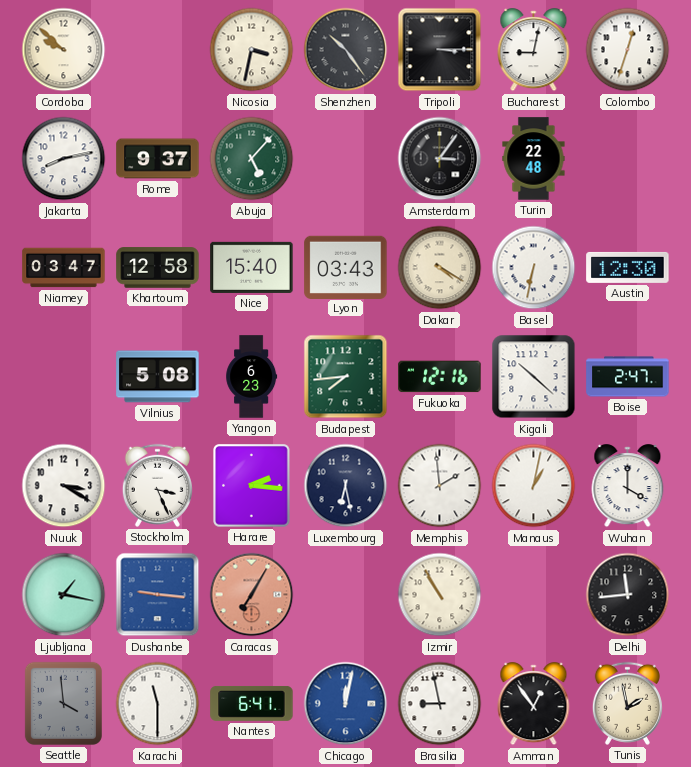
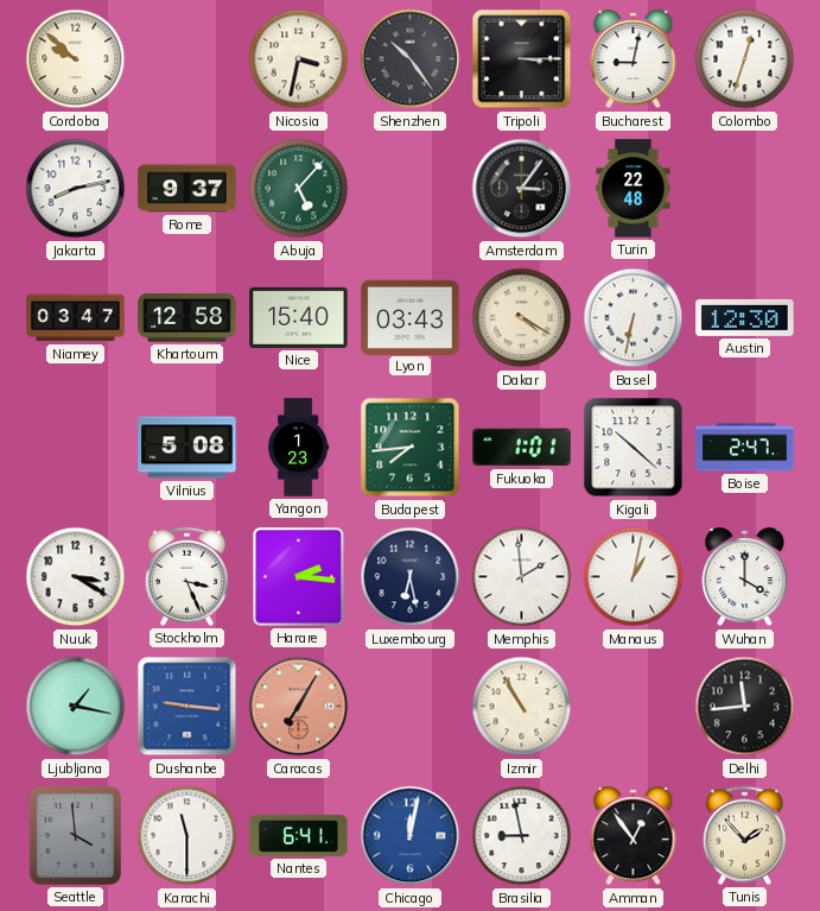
Yangon: 6:23 -> 1:23 (299, 448)
Fukuoka: 12:16 -> 1:01 (522, 448)
Tunis: 1:58 -> 1:53 (744, 835)
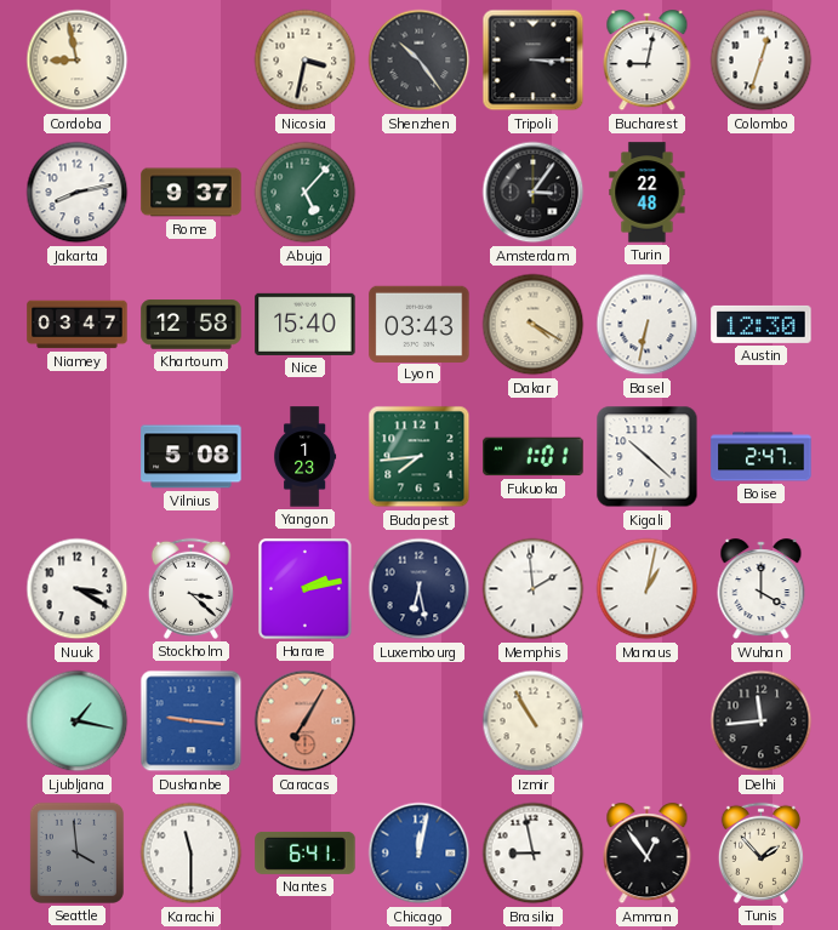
Cordoba: 9:52 -> 8:58 (78, 61)
Stockholm: 3:26 -> 3:22 (190, 588)
Harare: 2:16 -> 2:13 (306, 589)
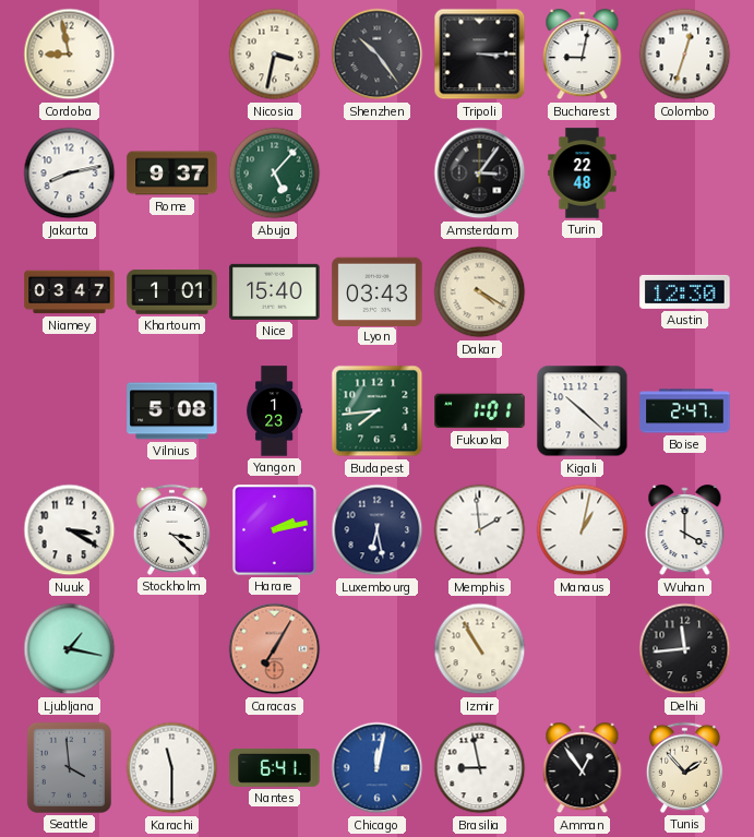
Khartoum: 12:58 -> 1:01 (172, 292)
Basel: 6:32 -> none (648, 325)
Dushanbe: 9:16 -> none (192, 721)
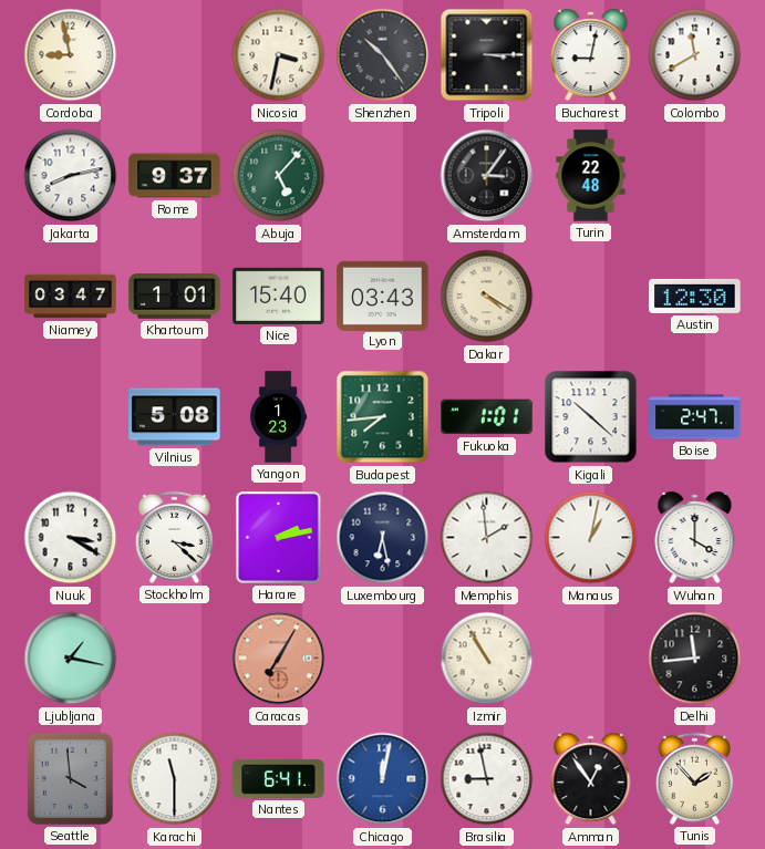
Colombo: 12:33 -> 11:40 (695, 55)
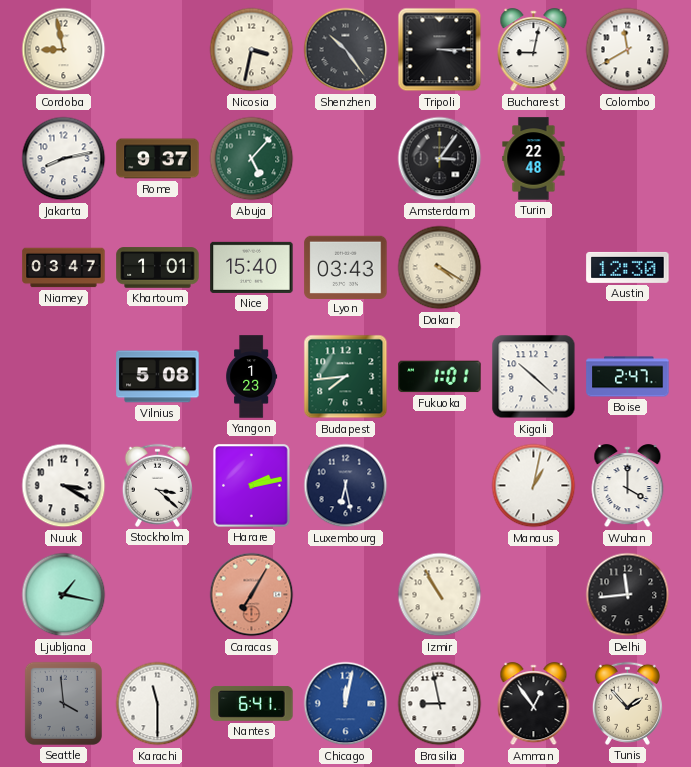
Memphis: 1:59 -> none (487, 538)
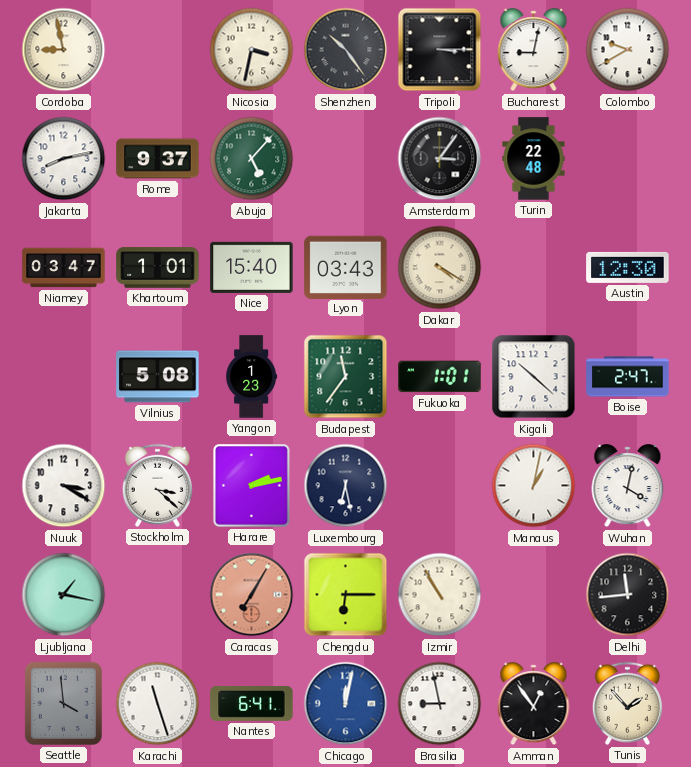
Colombo: 11:40 -> 9:40 (628, 50)
Budapest: 7:44 -> 11:36 (346, 377)
Wuhan: 4:00 -> 4:02 (628, 486)
Chengdu: none -> 6:15 (346, 595)
Karachi: 11:30 -> 11:27 (158, 704)
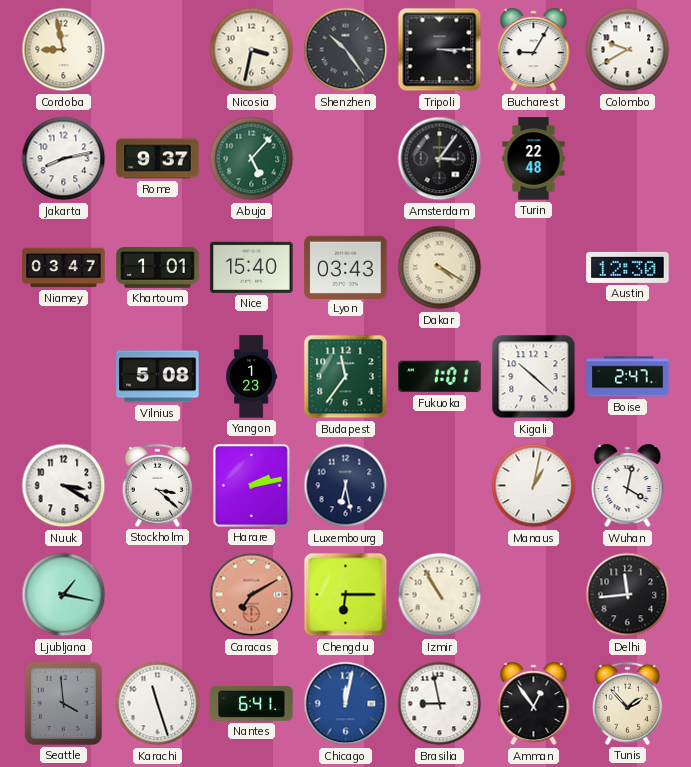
Bucharest: 9:02 -> 9:05 (534, 50)
Caracas: 7:05 -> 7:10 (252, 595)
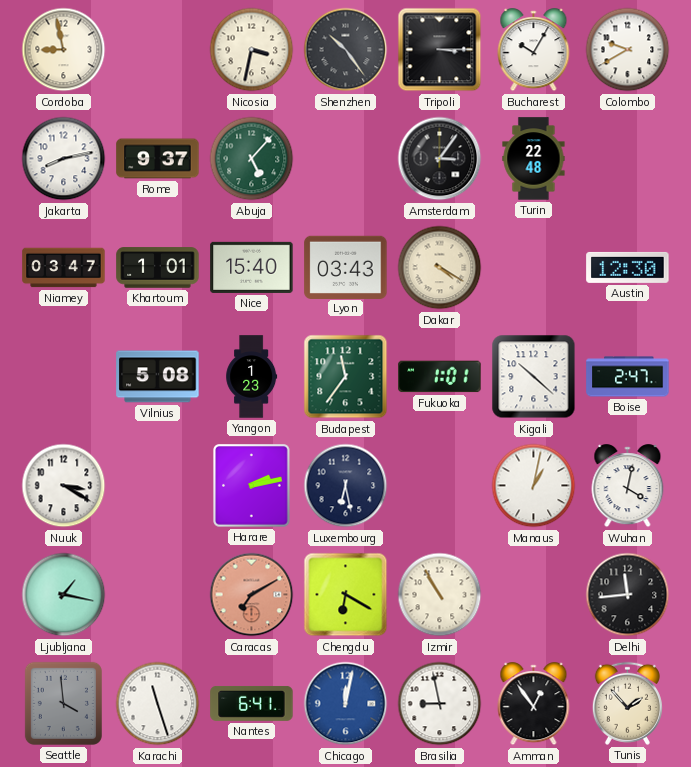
Bucharest: 9:05 -> 10:05 (534, 50)
Stockholm: 3:22 -> none (157, 485)
Chengdu: 6:15 -> 6:20 (346, 595)
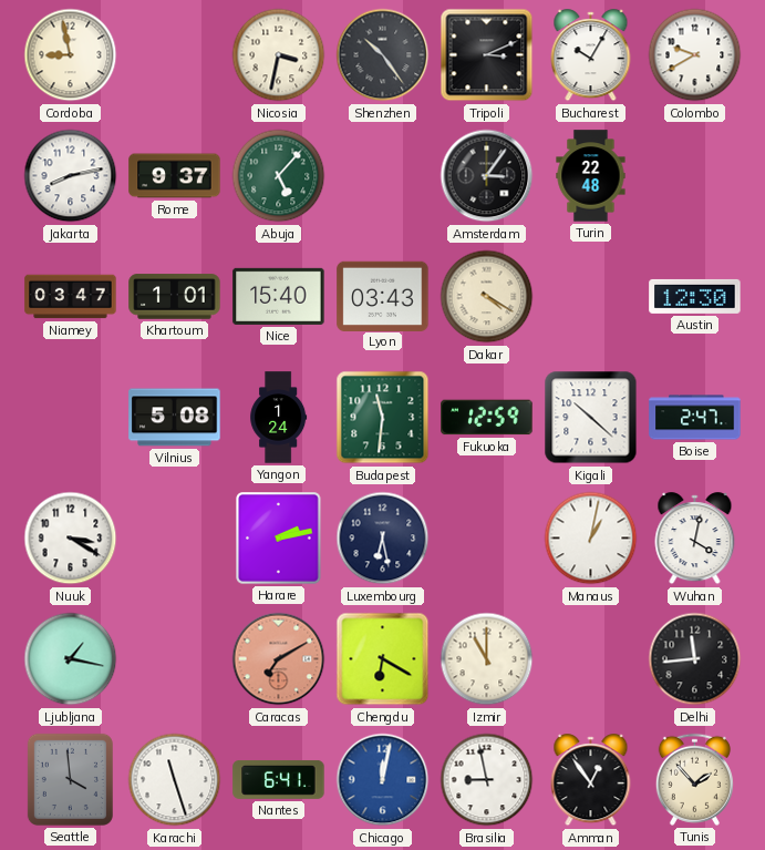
Tripoli: 3:15 -> 3:11 (487, 55)
Yangon: 1:23 -> 1:24 (279, 418)
Budapest: 11:36 -> 11:31 (383, 418)
Fukuoka: 1:01 -> 12:59 (487, 418)
Izmir: 10:55 -> 11:00 (487, 659)
